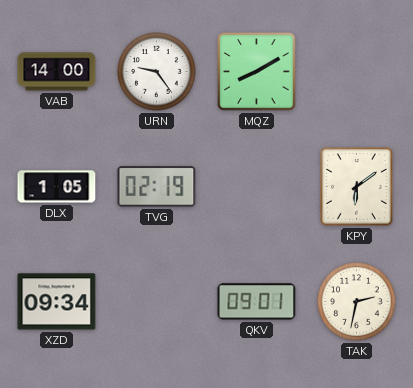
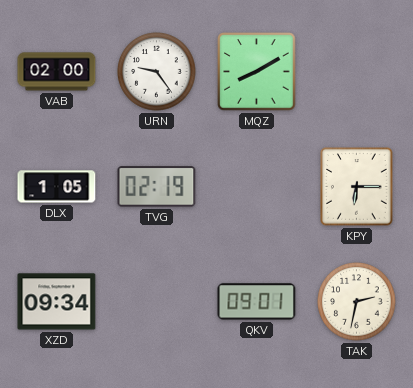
VAB: 14:00 -> 02:00 (57, 72)
KPY: 6:09 -> 6:15 (357, 187)
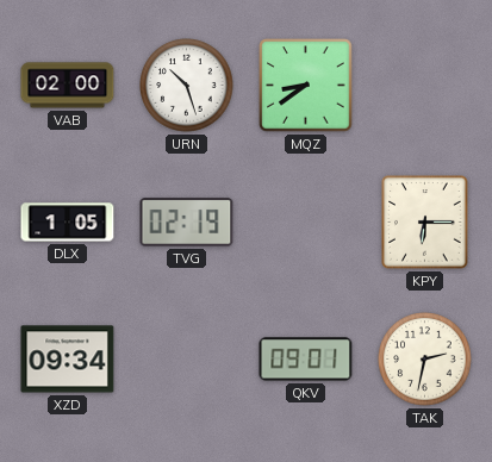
URN: 9:24 -> 10:27 (187, 86)
MQZ: 8:10 -> 8:39 (306, 86)
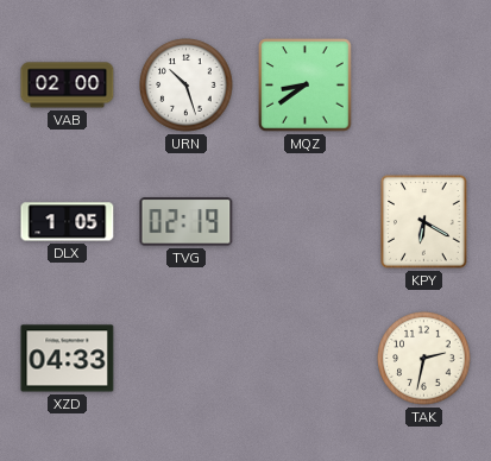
KPY: 6:15 -> 6:20 (424, 222)
XZD: 09:34 -> 04:33 (68, 359)
QKV: 09:01 -> none (306, 360)
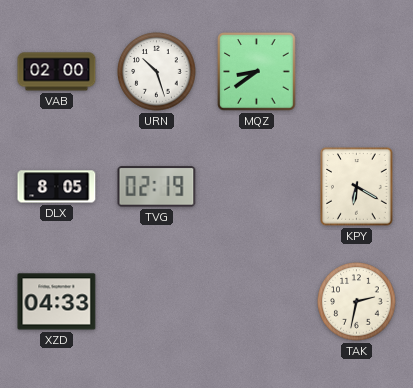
DLX: 1:05 -> 8:05 (57, 187)
